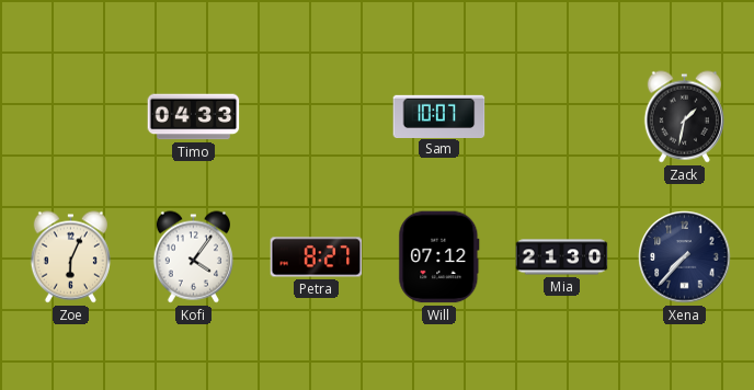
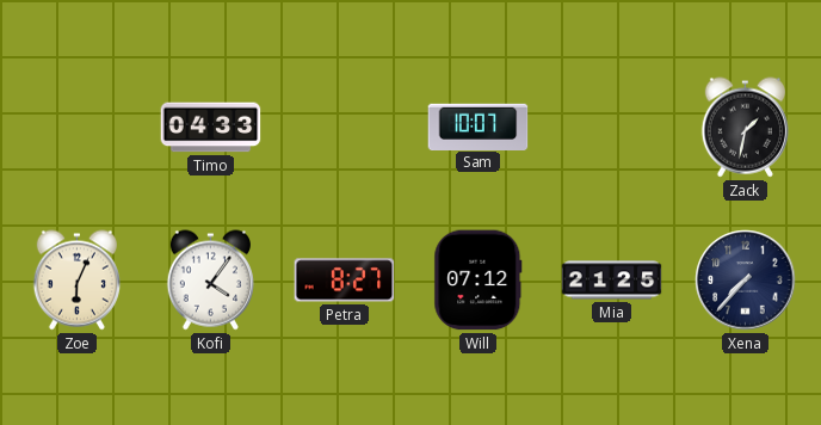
Mia: 21:30 -> 21:25 (612, 281)
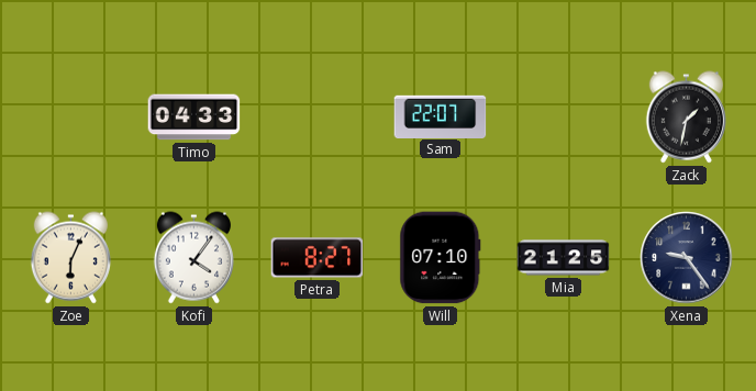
Sam: 10:07 -> 22:07 (441, 116)
Will: 07:12 -> 07:10 (441, 258)
Xena: 7:37 -> 9:24 (687, 258)
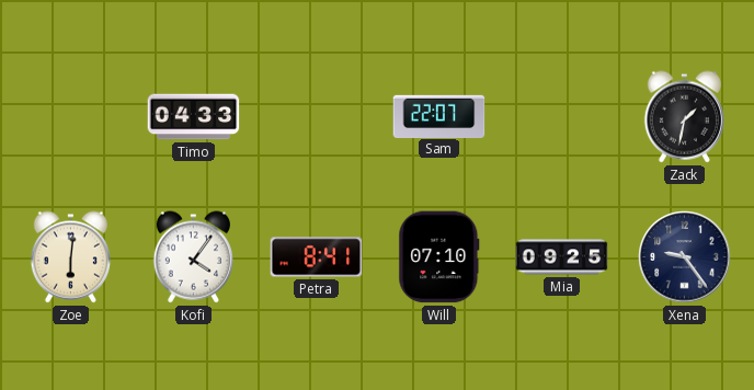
Zoe: 6:04 -> 6:01 (70, 257)
Petra: 8:27 -> 8:41 (317, 257)
Mia: 21:25 -> 09:25 (562, 257)
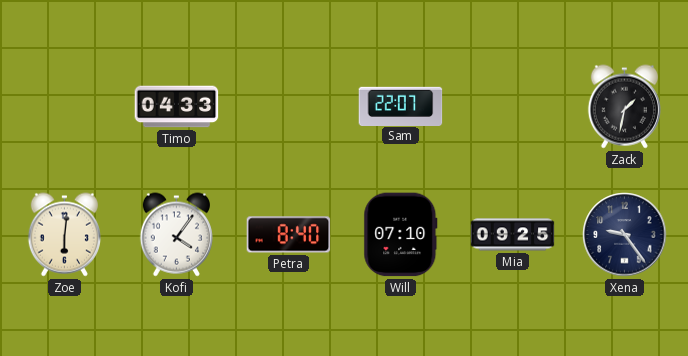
Petra: 8:41 -> 8:40 (289, 235)
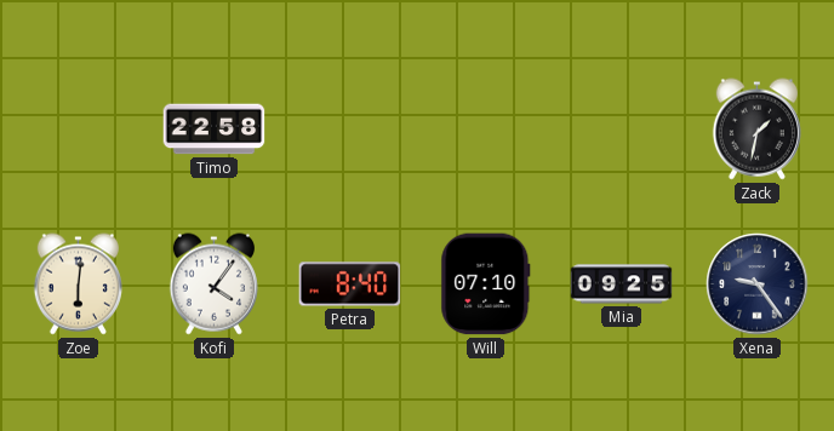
Timo: 04:33 -> 22:58 (215, 130)
Sam: 22:07 -> none (401, 106)
